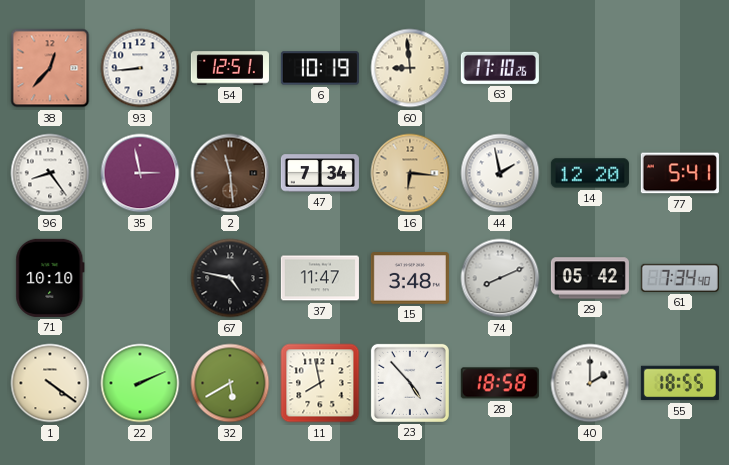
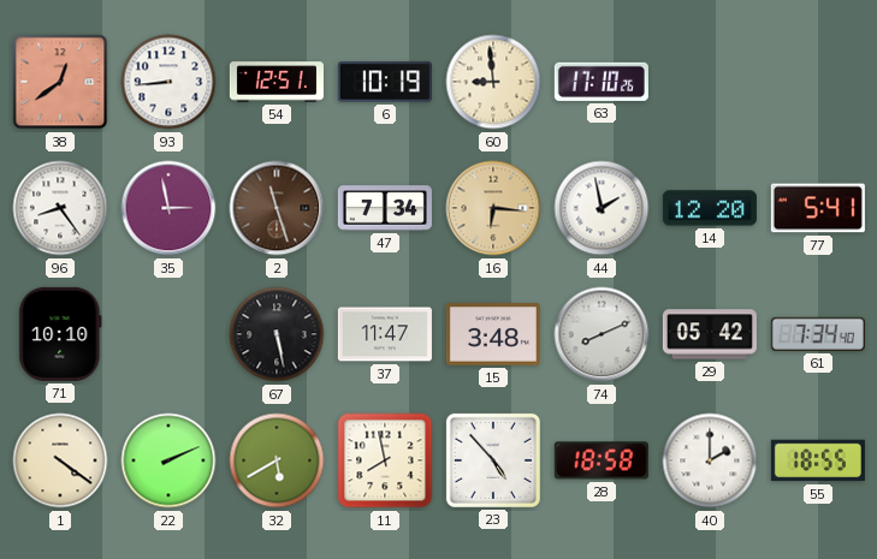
38: 12:37 -> 12:39 (60, 82)
2: 11:29 -> 11:27 (277, 208)
67: 4:47 -> 5:28 (277, 334)
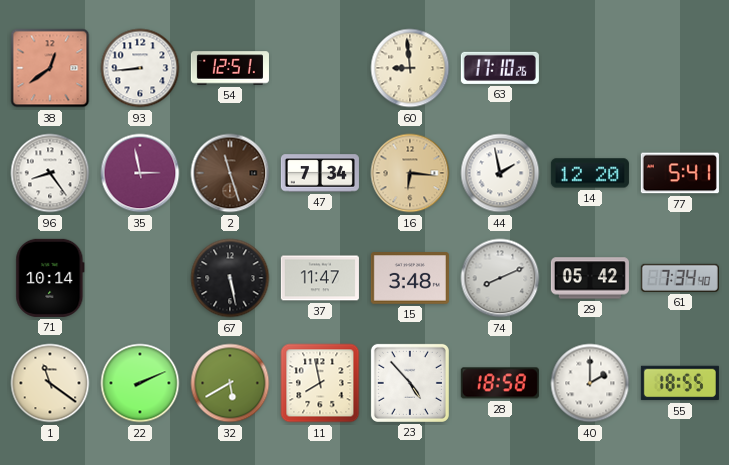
6: 10:19 -> none (385, 82)
71: 10:10 -> 10:14 (50, 278)
1: 4:21 -> 11:21 (50, 383)
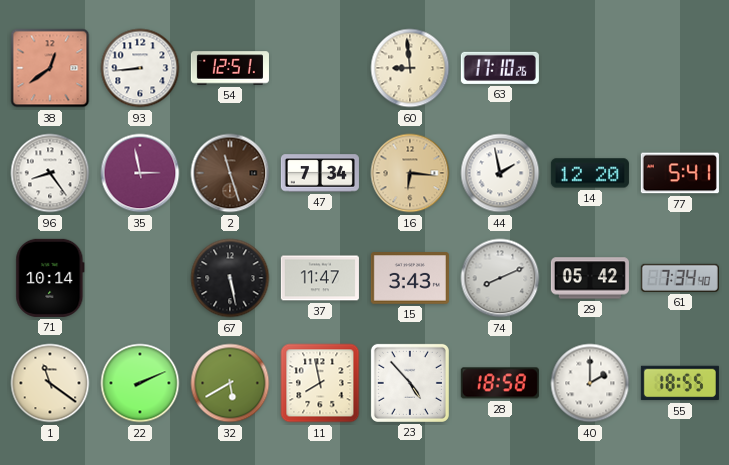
15: 3:48 -> 3:43 (410, 278)
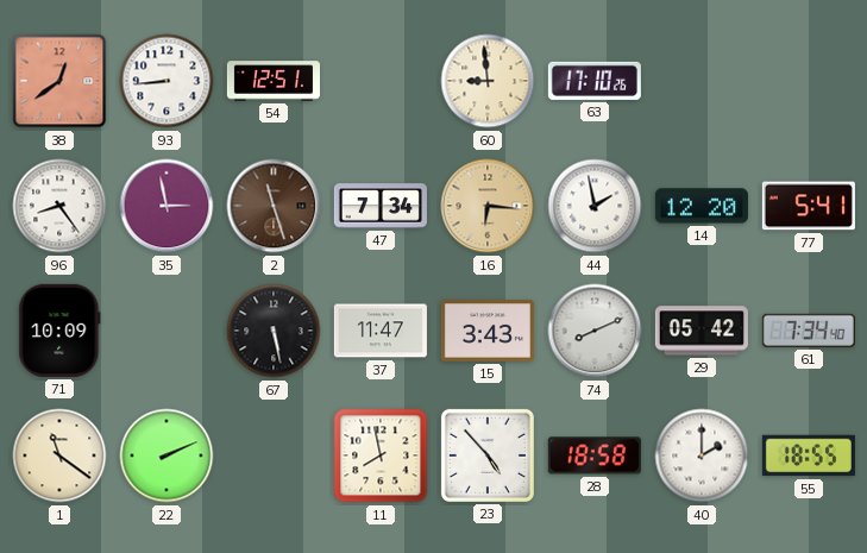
71: 10:14 -> 10:09 (59, 331)
32: 5:40 -> none (230, 383)
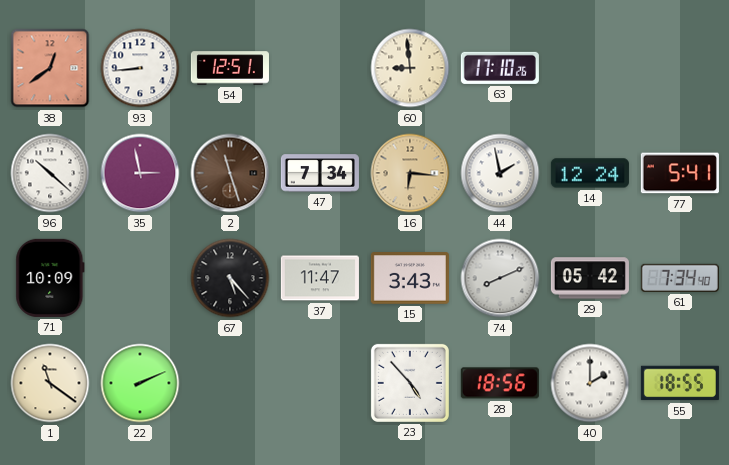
96: 8:24 -> 10:22 (50, 173)
14: 12:20 -> 12:24 (590, 173)
67: 5:28 -> 5:23 (230, 278)
11: 7:58 -> none (381, 455)
28: 18:58 -> 18:56 (500, 383)
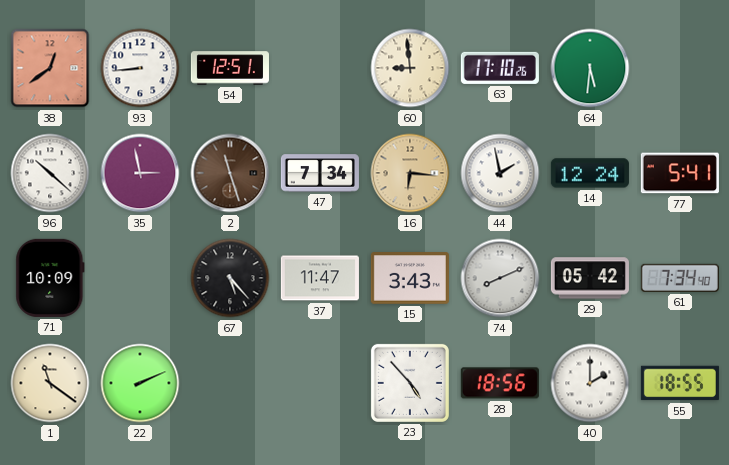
64: none -> 5:31 (590, 68)
